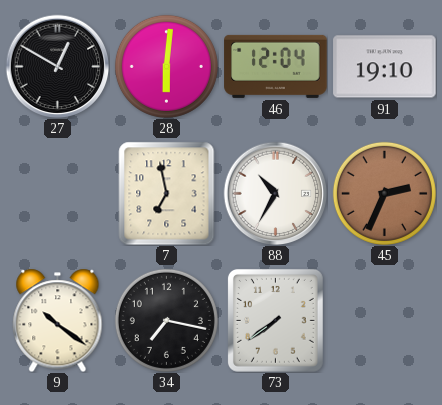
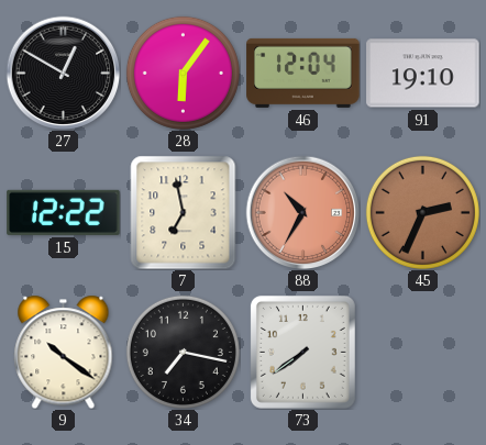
28: 6:01 -> 6:06 (183, 73)
15: none -> 12:22 (64, 212)
88 dial: white -> salmon (302, 212)
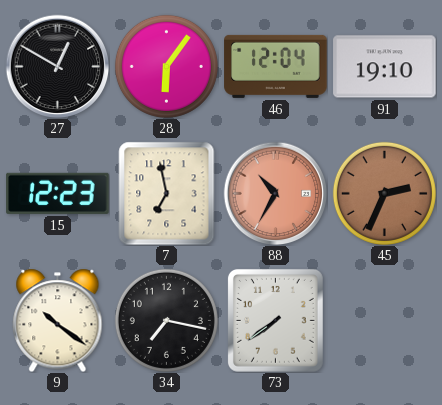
15: 12:22 -> 12:23 (58, 193)
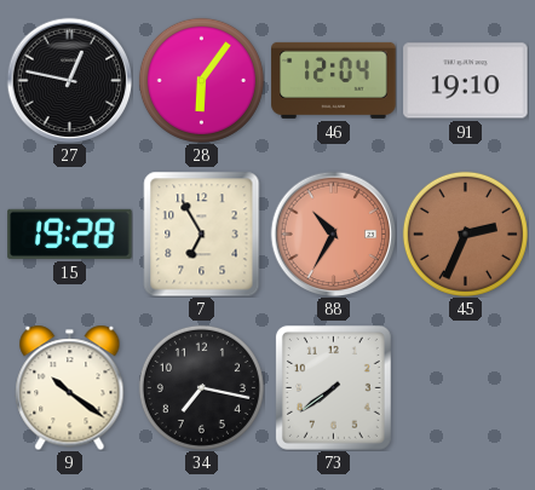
27: 12:50 -> 12:47 (69, 80)
15: 12:23 -> 19:28 (70, 234)
7: 6:58 -> 6:55 (202, 234)
